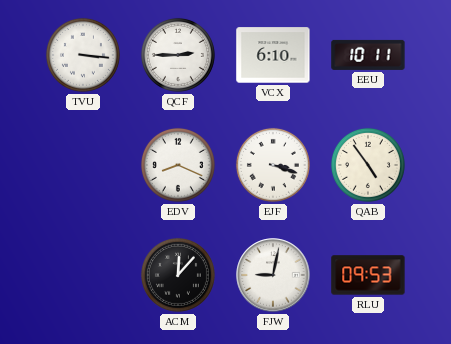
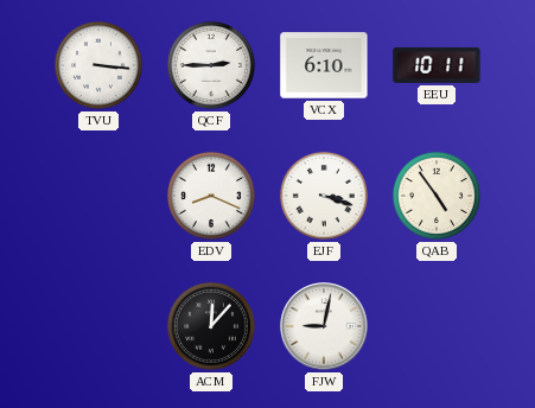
RLU: 09:53 -> none (368, 275)
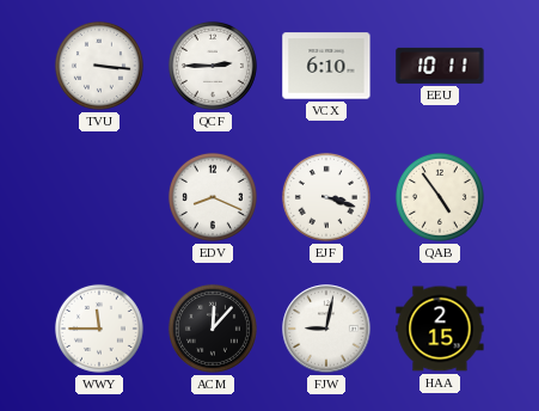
WWY: none -> 11:45 (99, 329)
HAA: none -> 2:15 (440, 329)
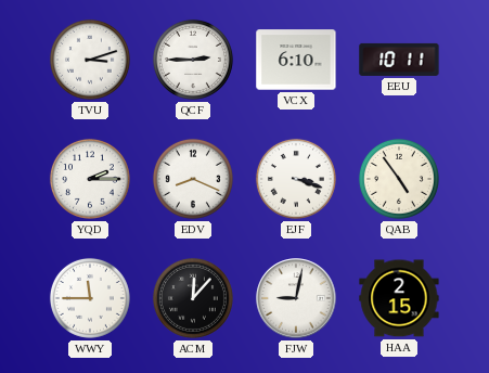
TVU: 3:16 -> 3:12 (90, 60)
YQD: none -> 2:15 (90, 179)
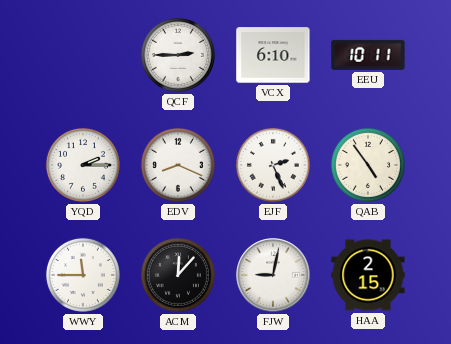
TVU: 3:12 -> none (90, 60)
EJF: 3:18 -> 2:26 (273, 165)
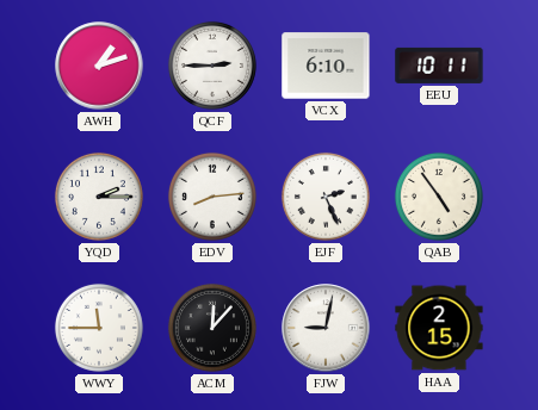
AWH: none -> 1:12 (99, 66)
EDV: 8:19 -> 8:14 (212, 197)
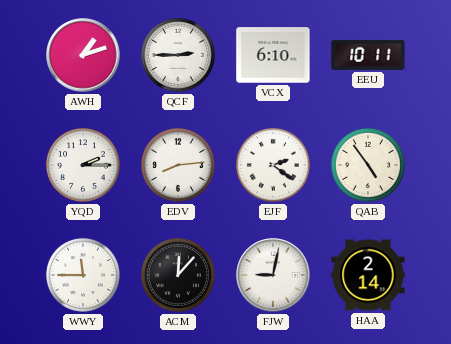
EJF: 2:26 -> 2:21 (273, 165)
HAA: 2:15 -> 2:14 (368, 275)
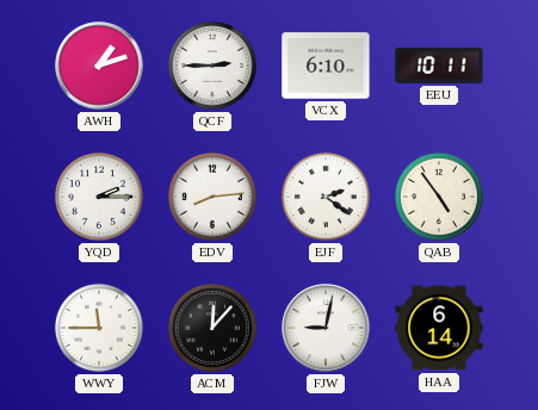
HAA: 2:14 -> 6:14 (439, 328)
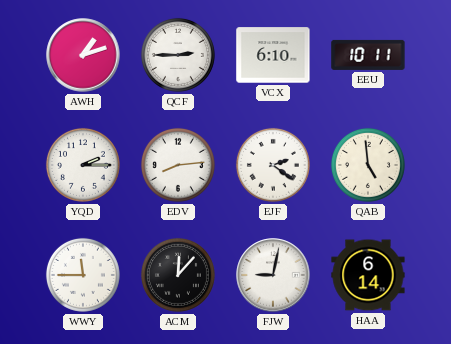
QAB: 4:54 -> 4:59 (368, 165)
